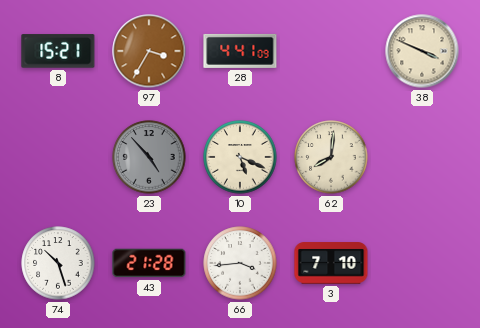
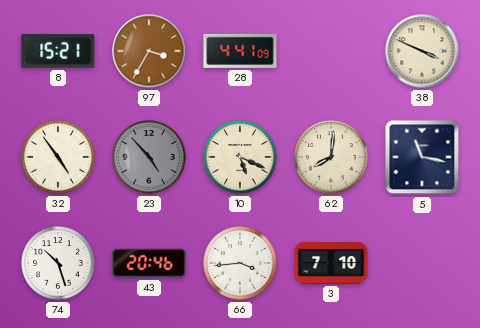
32: none -> 4:54 (58, 157)
5: none -> 11:17 (422, 157)
43: 21:28 -> 20:46 (149, 263)
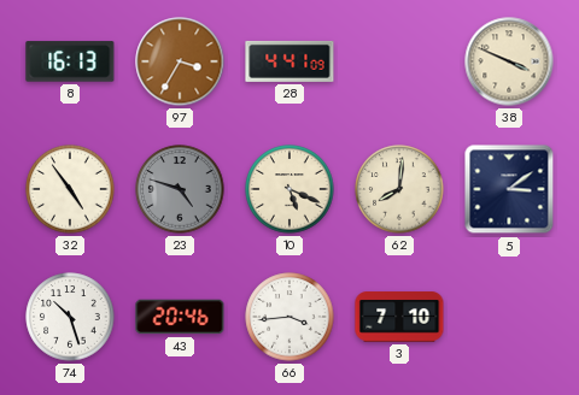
8: 15:21 -> 16:13 (70, 61)
23: 4:53 -> 4:48 (180, 189)
5: 11:17 -> 3:09 (509, 189)
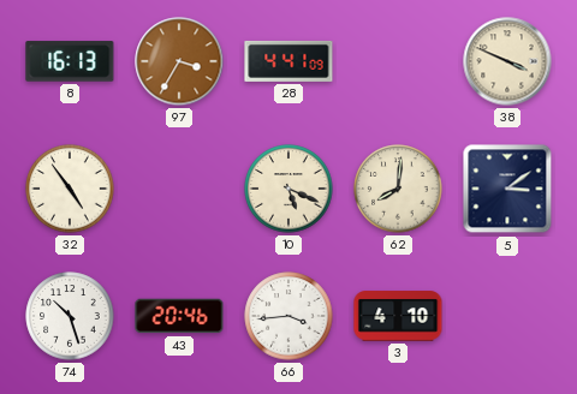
23: 4:48 -> none (180, 189)
3: 7:10 -> 4:10 (398, 316)
